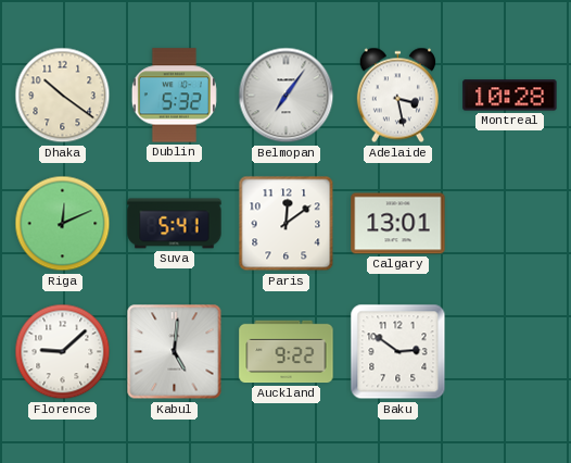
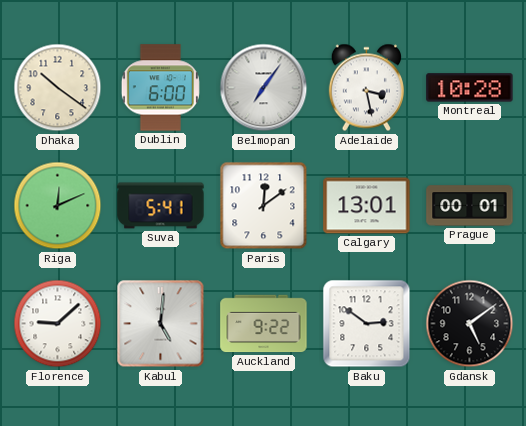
Dublin: 5:32 -> 6:00 (160, 88)
Prague: none -> 00:01 (470, 206)
Gdansk: none -> 5:09 (470, 324)
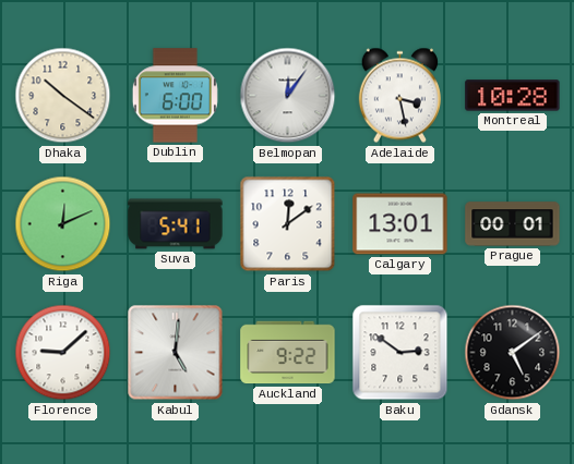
Belmopan: 7:06 -> 12:06 (288, 96)
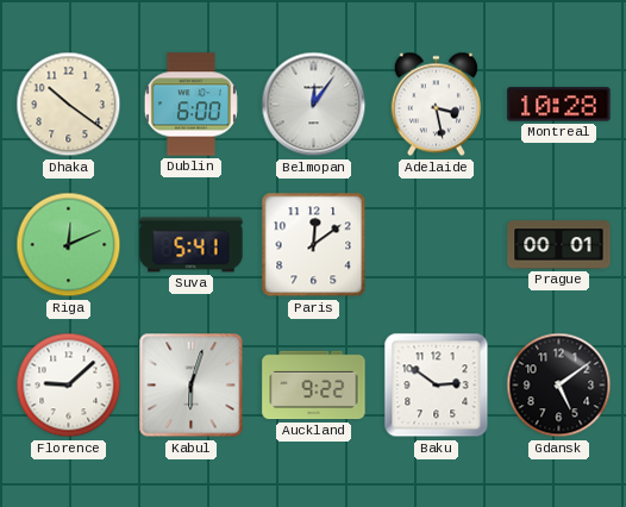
Calgary: 13:01 -> none (400, 224)
Kabul: 5:01 -> 6:03 (192, 386)
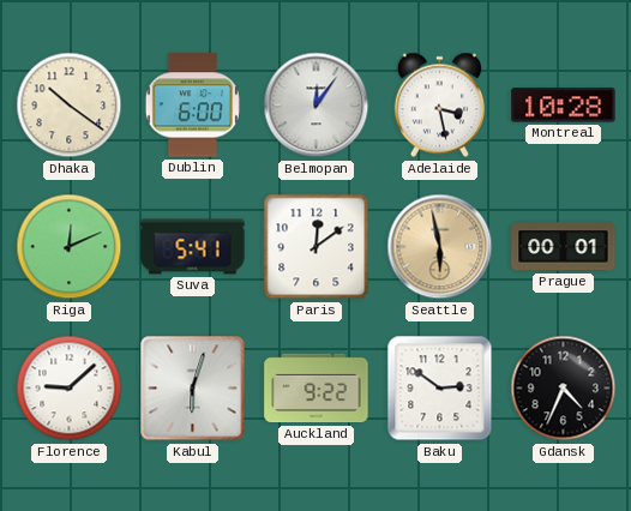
Seattle: none -> 5:58 (440, 247)
Gdansk: 5:09 -> 4:34 (564, 389)
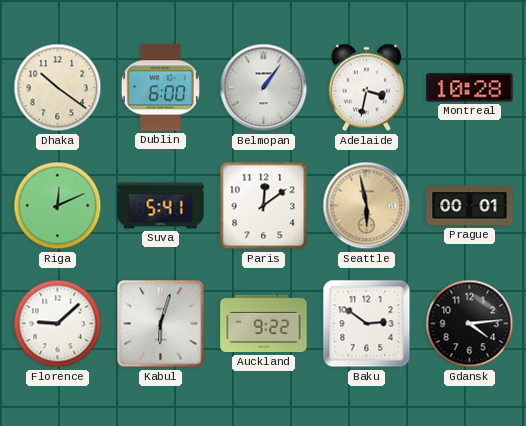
Belmopan: 12:06 -> 1:06 (264, 88)
Adelaide: 3:28 -> 3:32 (366, 88)
Gdansk: 4:34 -> 4:14 (470, 324)
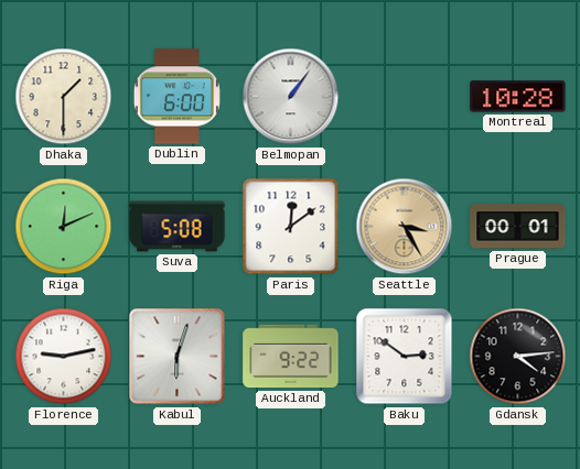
Dhaka: 10:21 -> 1:30 (64, 97)
Adelaide: 3:32 -> none (366, 88)
Suva: 5:41 -> 5:08 (178, 227)
Seattle: 5:58 -> 3:25 (405, 227)
Florence: 9:08 -> 9:13 (64, 357)
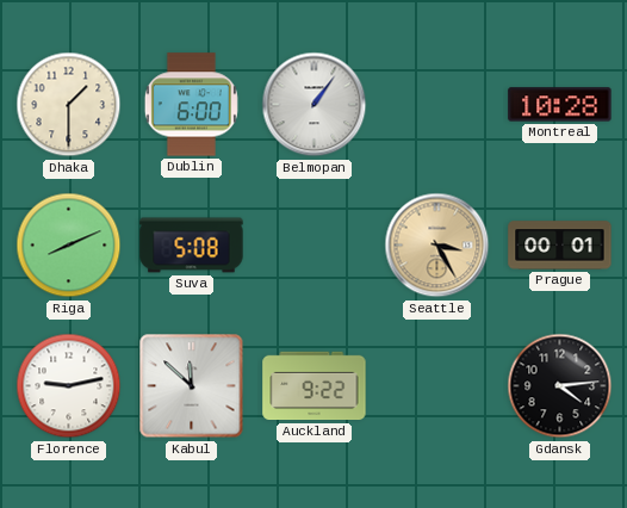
Riga: 12:11 -> 8:11 (69, 246)
Paris: 12:09 -> none (291, 227)
Kabul: 6:03 -> 11:52 (192, 386)
Baku: 2:51 -> none (405, 357)
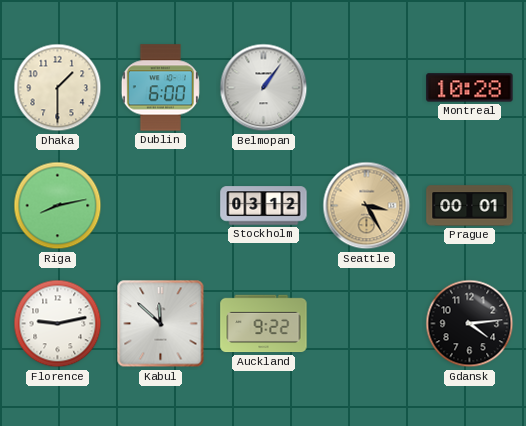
Riga: 8:11 -> 8:13 (58, 206)
Suva: 5:08 -> none (192, 246)
Stockholm: none -> 03:12 (264, 206)
